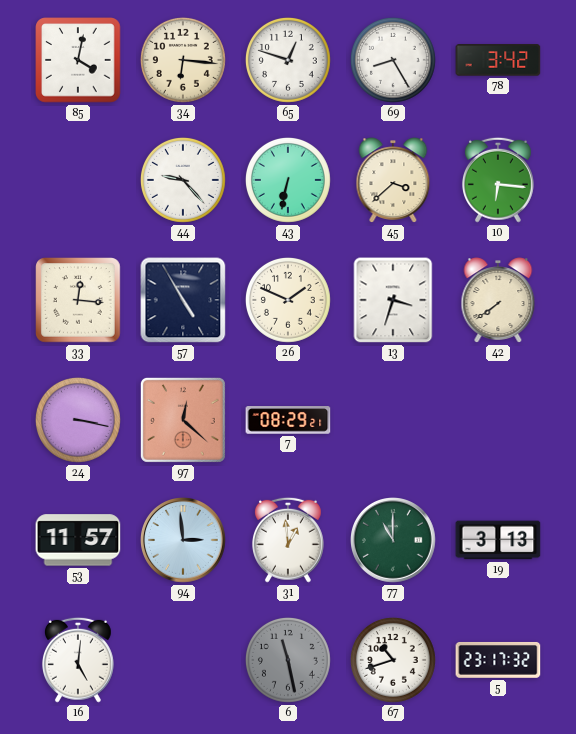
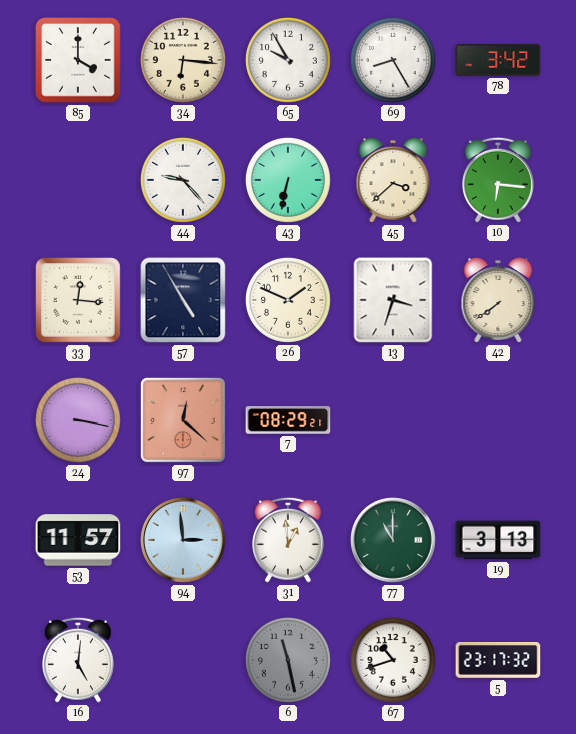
85: 4:02 -> 4:00 (78, 60)
65: 12:48 -> 9:55 (288, 60)
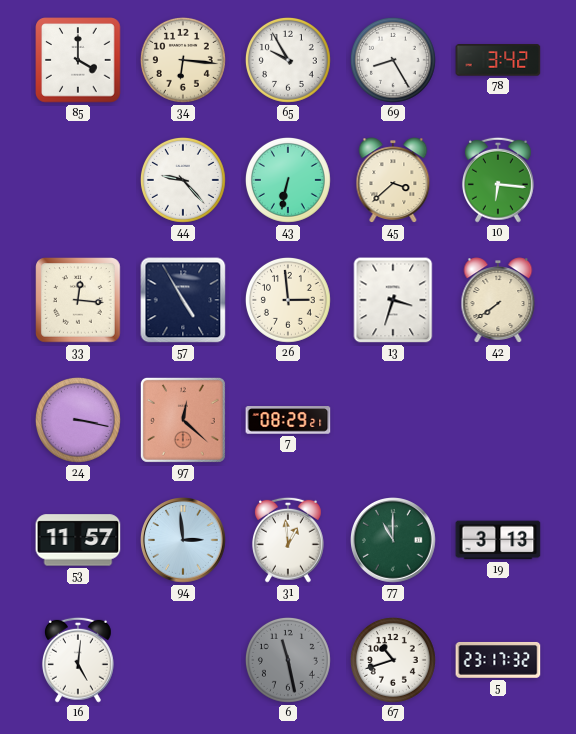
26: 1:49 -> 2:59 (288, 300)
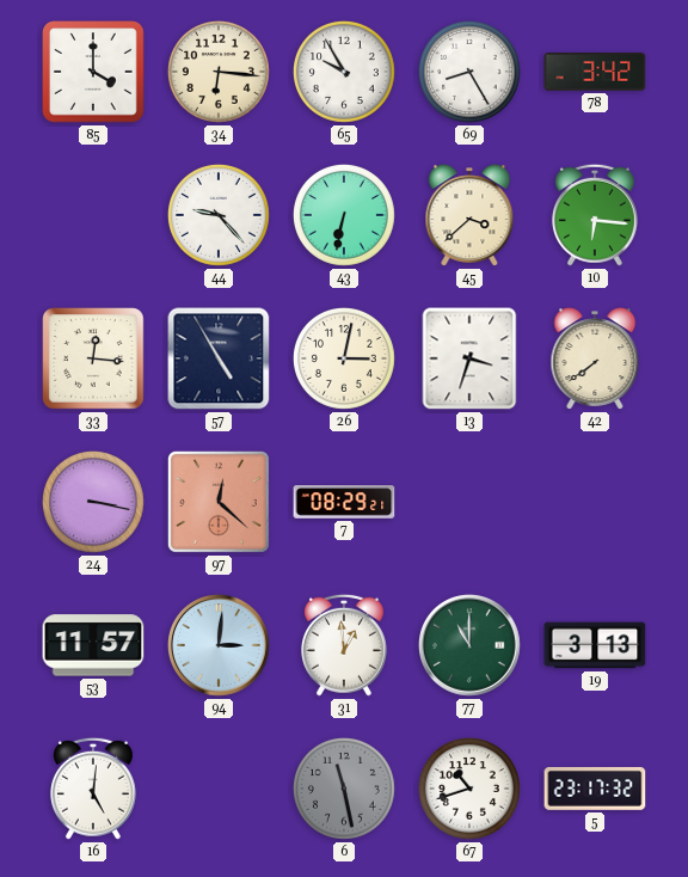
26: 2:59 -> 3:02 (344, 358)
94: 2:59 -> 3:01 (220, 646)
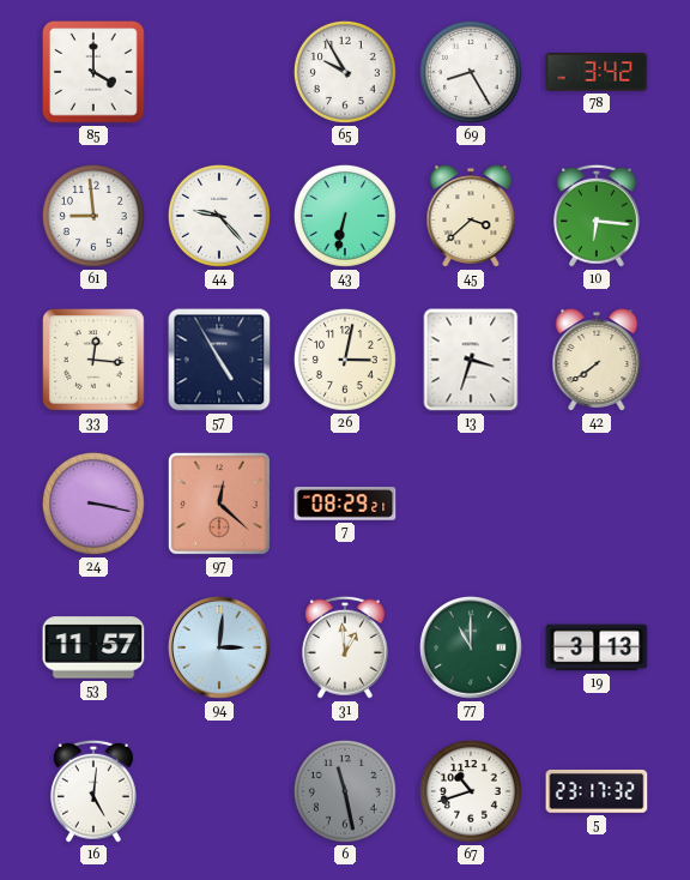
34: 6:16 -> none (219, 72)
61: none -> 8:59 (93, 216)
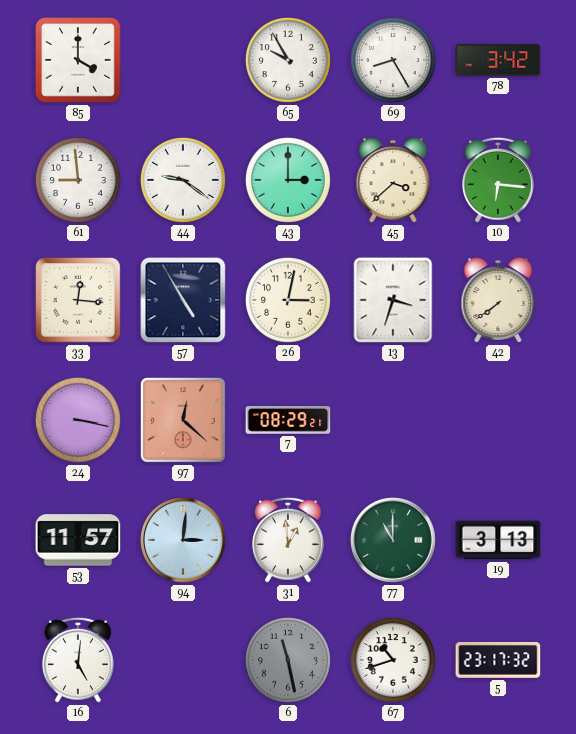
44: 9:23 -> 9:21 (183, 180)
43: 6:32 -> 3:00 (288, 180)
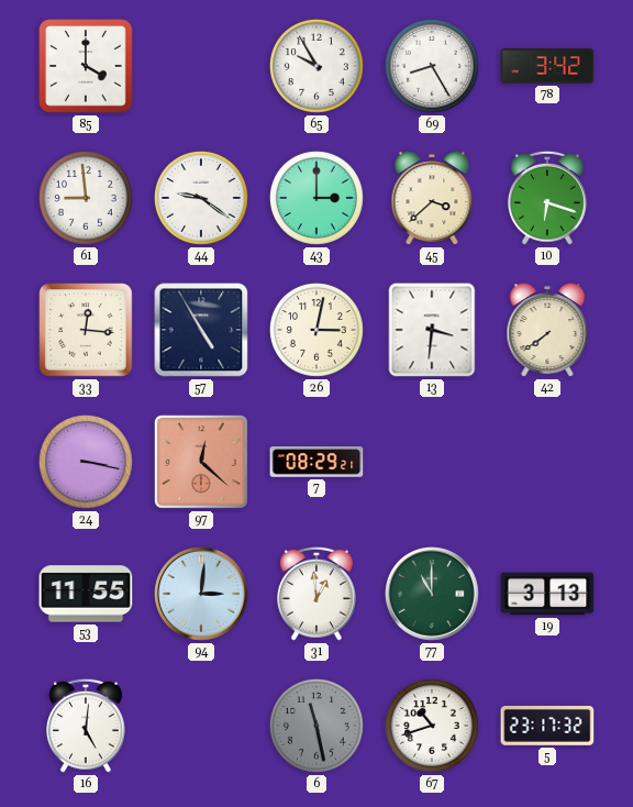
10: 6:16 -> 6:18 (547, 198)
13: 3:33 -> 3:31 (432, 330)
53: 11:57 -> 11:55 (86, 594)
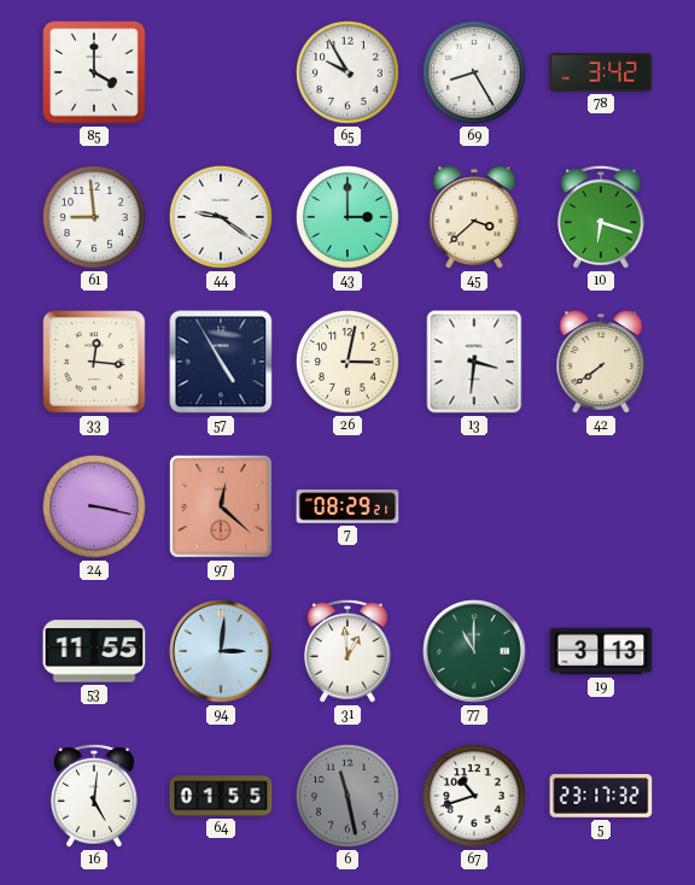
64: none -> 01:55 (221, 796)
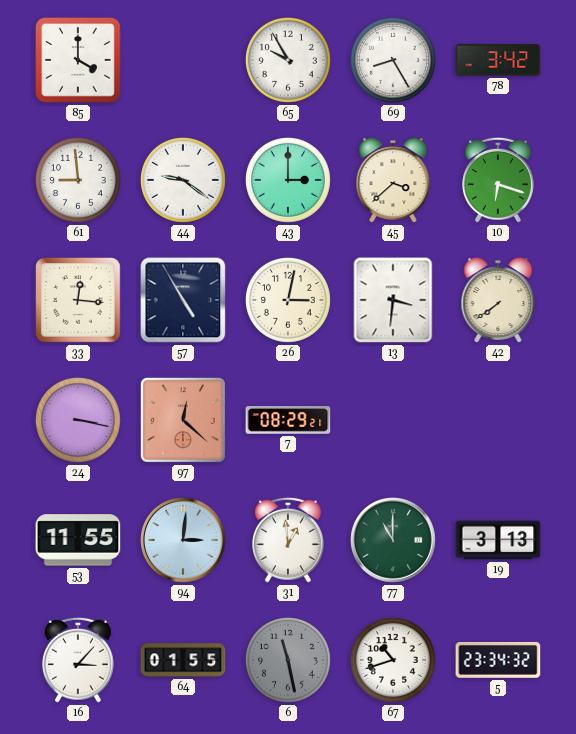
16: 5:01 -> 3:07 (78, 660)
5: 23:17 -> 23:34 (498, 660)
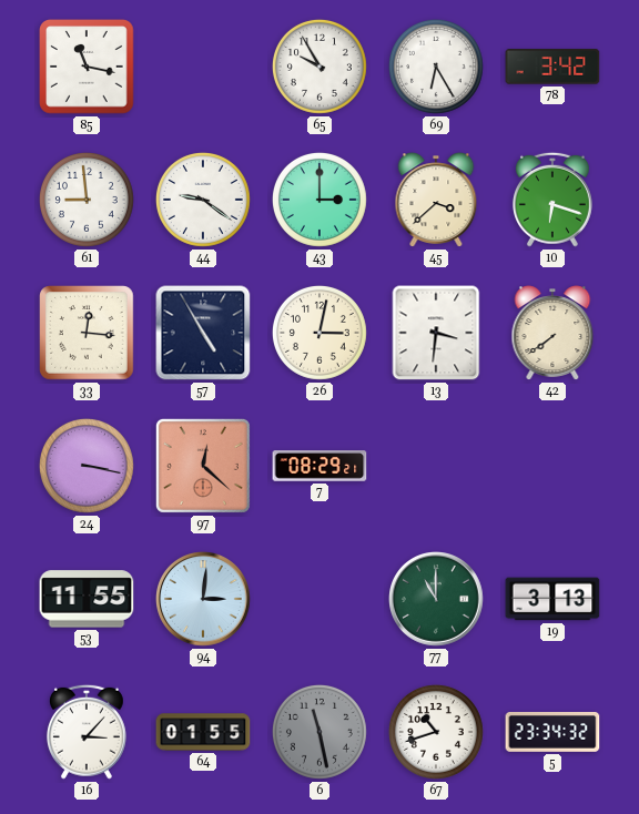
85: 4:00 -> 11:17 (87, 67)
69: 8:25 -> 6:25 (436, 67)
31: 12:59 -> none (288, 540)
